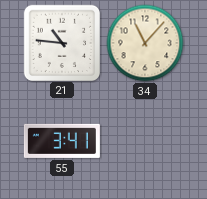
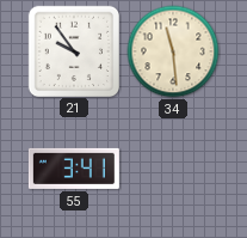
21: 10:46 -> 9:54 (73, 50)
34: 11:07 -> 11:29 (173, 51)
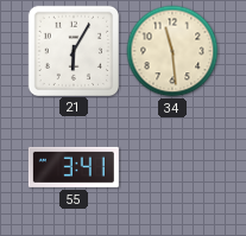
21: 9:54 -> 6:05 (72, 50)
